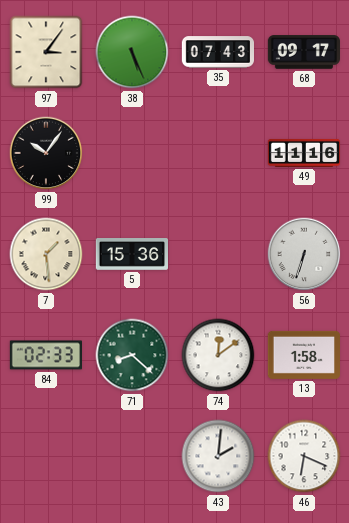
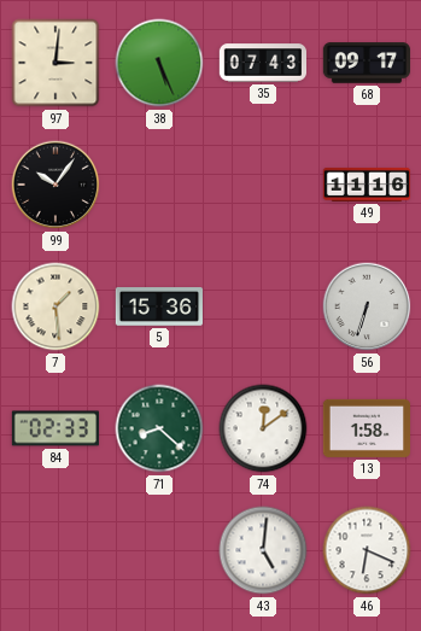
97: 3:06 -> 3:01 (55, 63)
43: 2:01 -> 5:01 (263, 550)
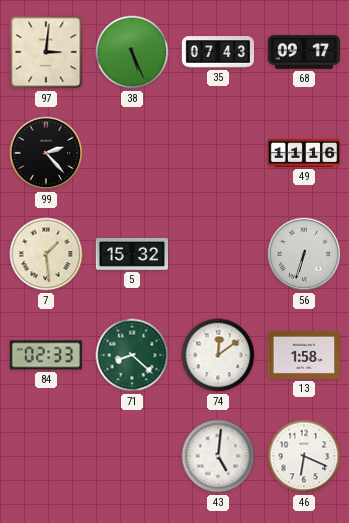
99: 10:06 -> 2:23 (46, 153)
5: 15:36 -> 15:32 (132, 254)
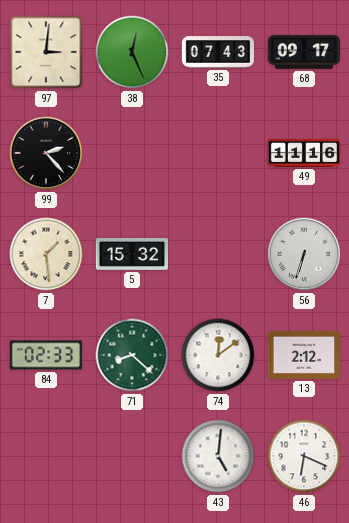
38: 5:26 -> 12:26 (132, 52)
13: 1:58 -> 2:12 (303, 355)
